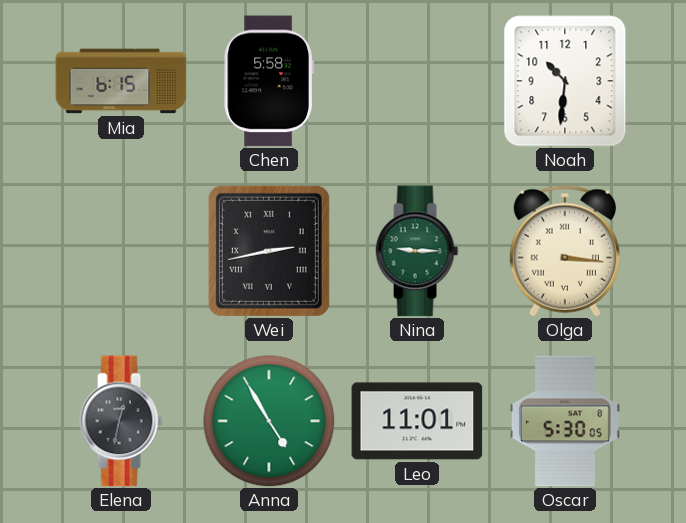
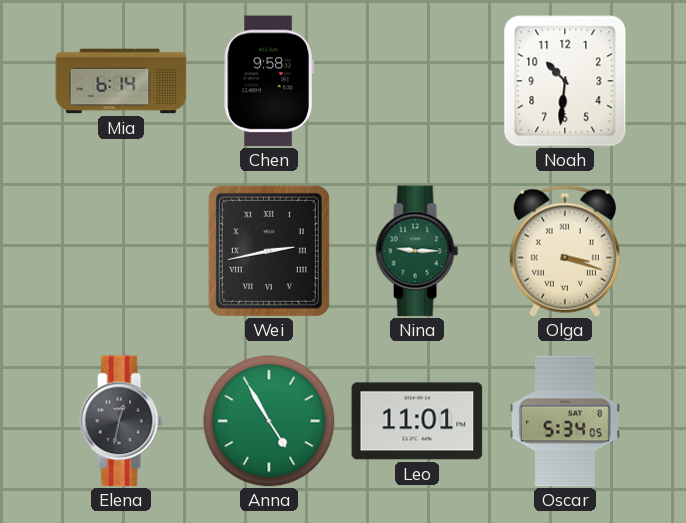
Mia: 6:15 -> 6:14 (121, 81)
Chen: 5:58 -> 9:58 (268, 81)
Olga: 3:16 -> 3:18 (565, 251)
Oscar: 5:30 -> 5:34 (565, 421)
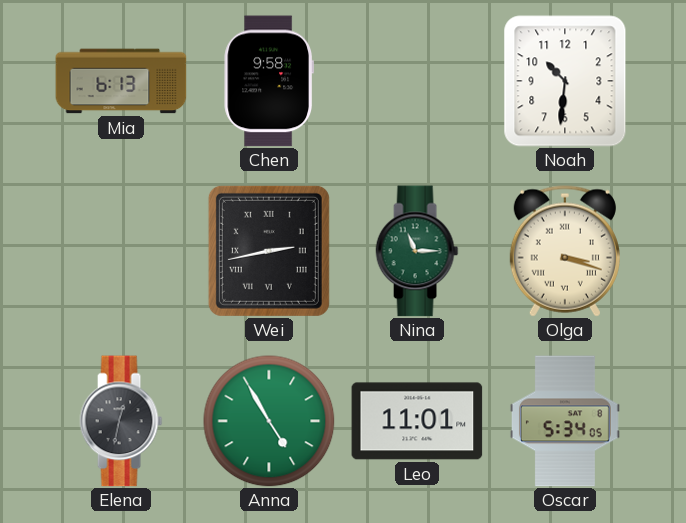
Mia: 6:14 -> 6:13 (121, 81)
Nina: 9:15 -> 11:15 (417, 251)
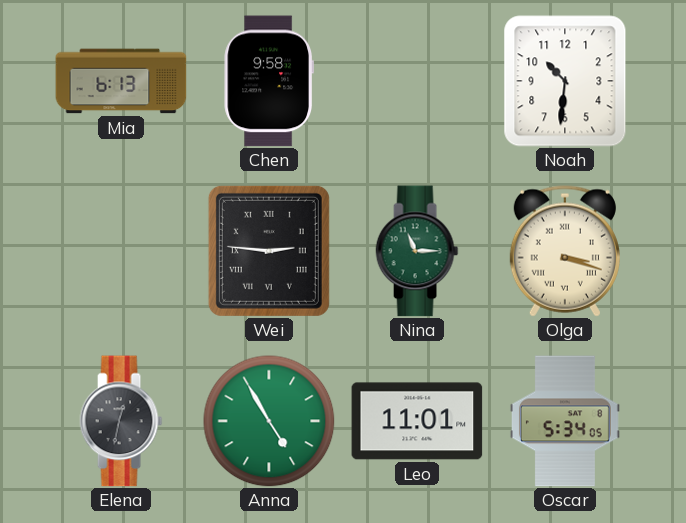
Wei: 2:43 -> 2:46 (269, 251)
